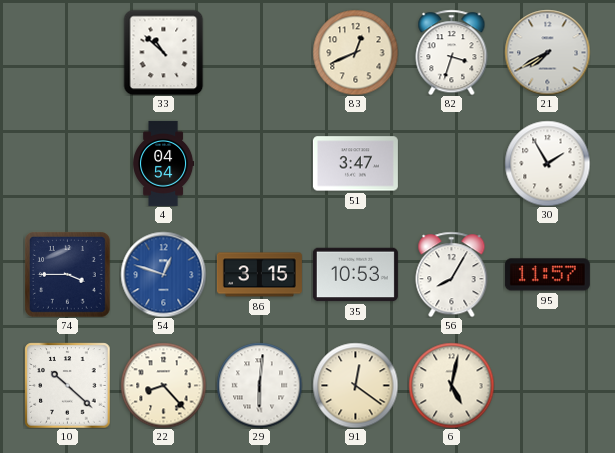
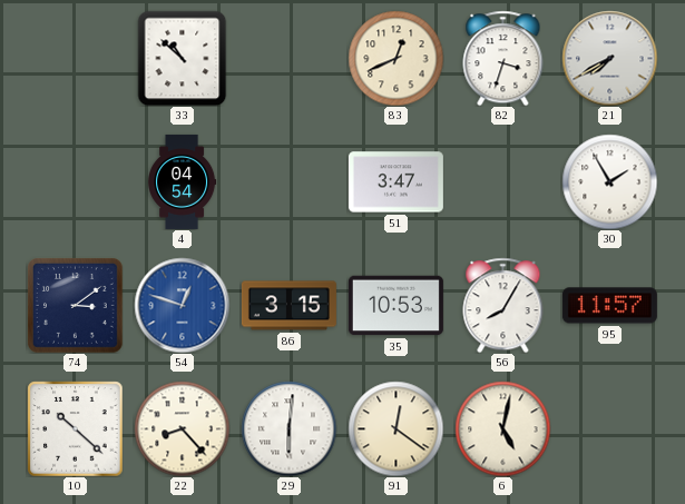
74: 3:45 -> 3:09 (76, 306)
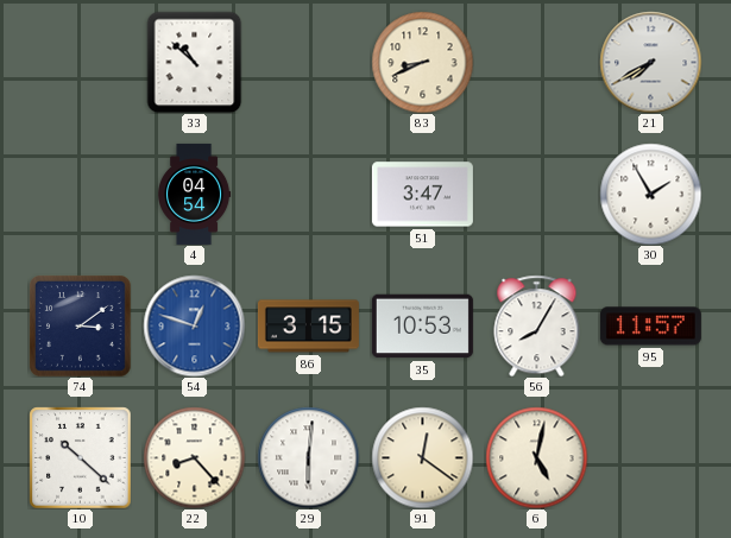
83: 12:41 -> 8:41 (422, 62)
82: 3:33 -> none (503, 58)
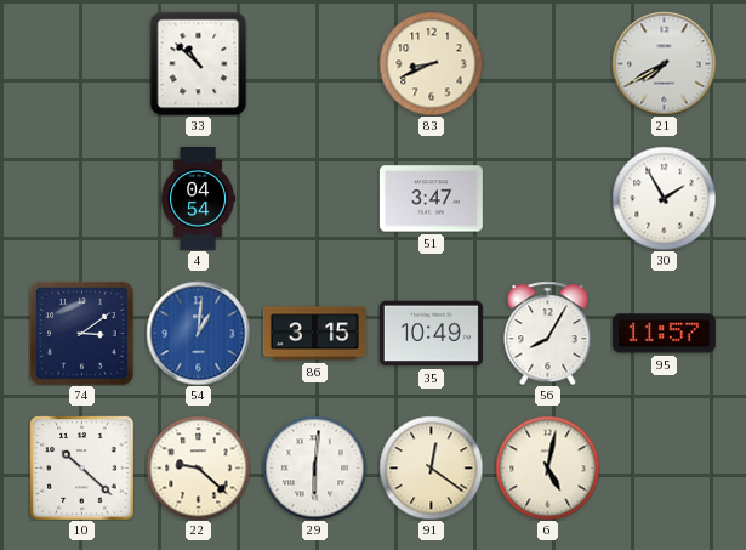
54: 12:48 -> 1:01 (198, 333)
35: 10:53 -> 10:49 (431, 334)
22: 8:23 -> 9:22 (198, 467)
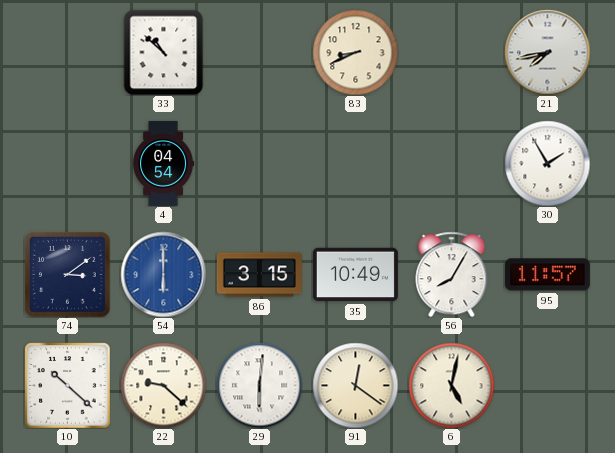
21: 7:40 -> 7:43 (547, 52)
51: 3:47 -> none (431, 199)
54: 1:01 -> 6:00 (163, 274)
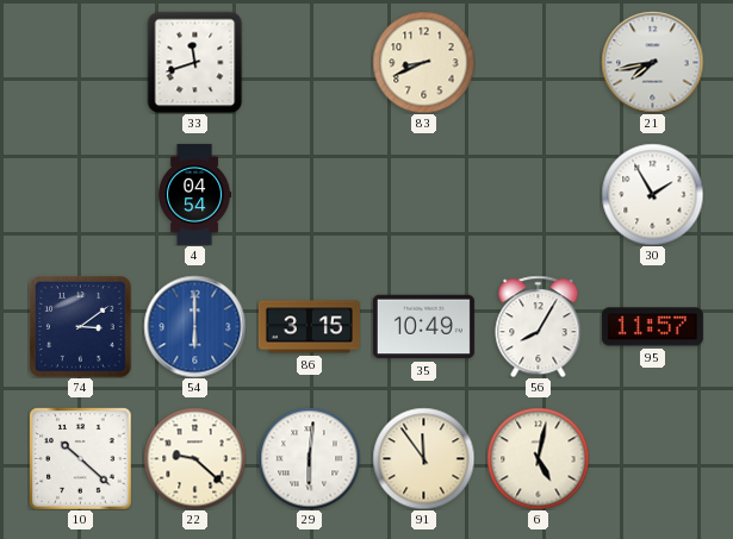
33: 10:52 -> 11:42 (195, 62)
91: 12:21 -> 11:54 (423, 458)
